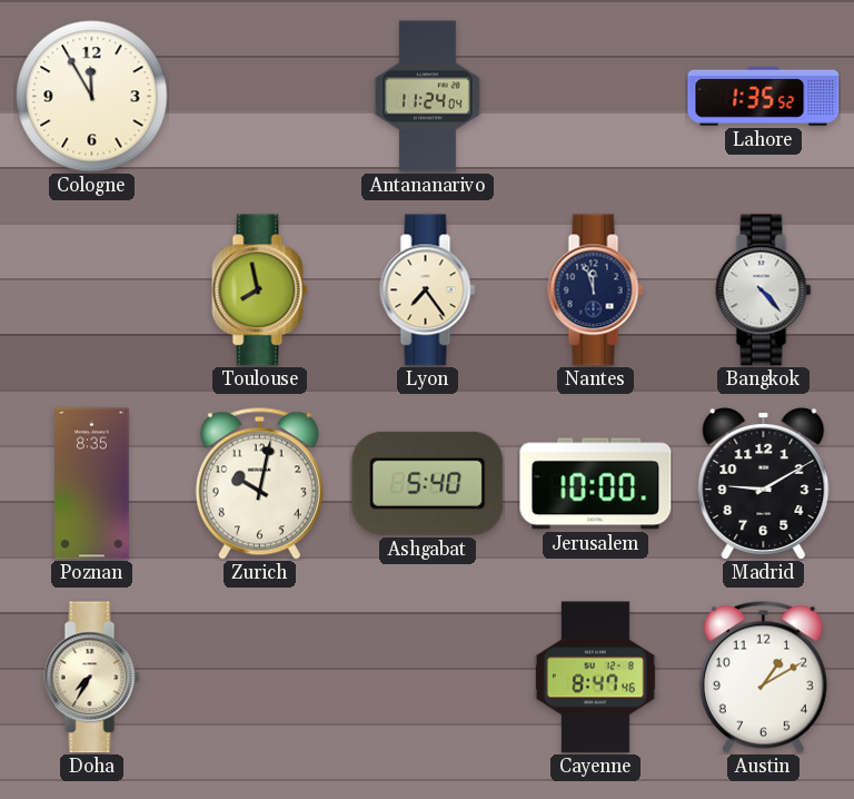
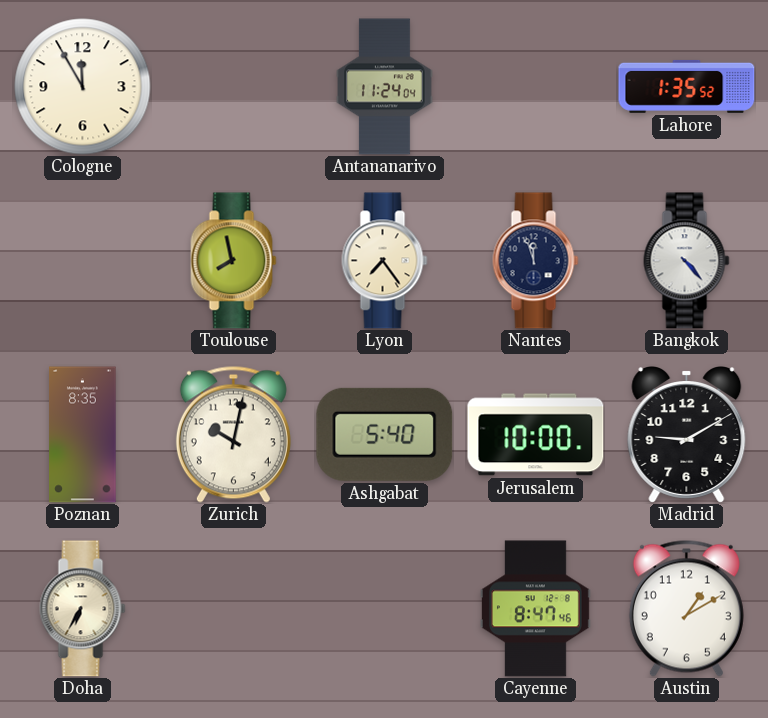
Doha: 7:35 -> 6:35 (83, 609)
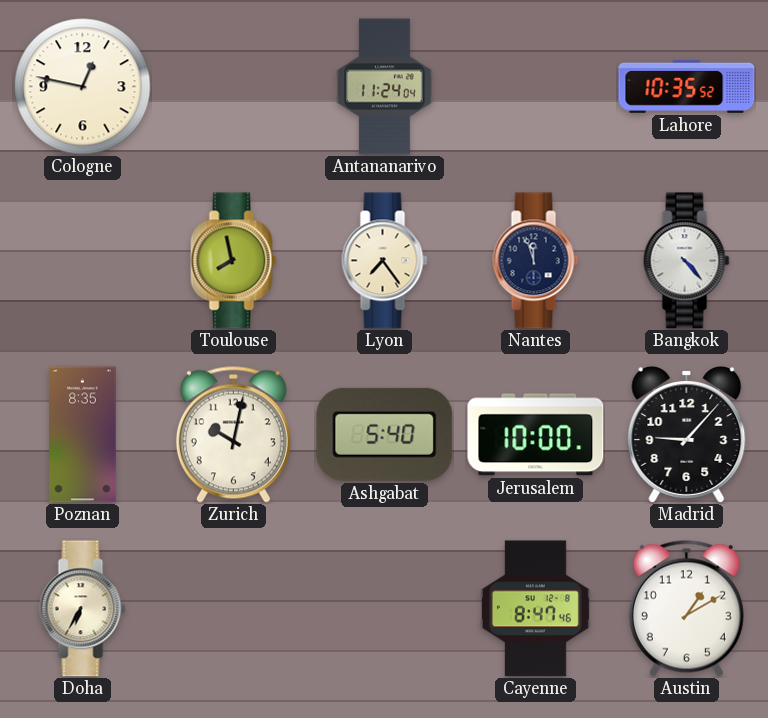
Cologne: 11:55 -> 12:47 (83, 87)
Lahore: 1:35 -> 10:35 (687, 86)
Madrid: 9:10 -> 9:07 (687, 435)
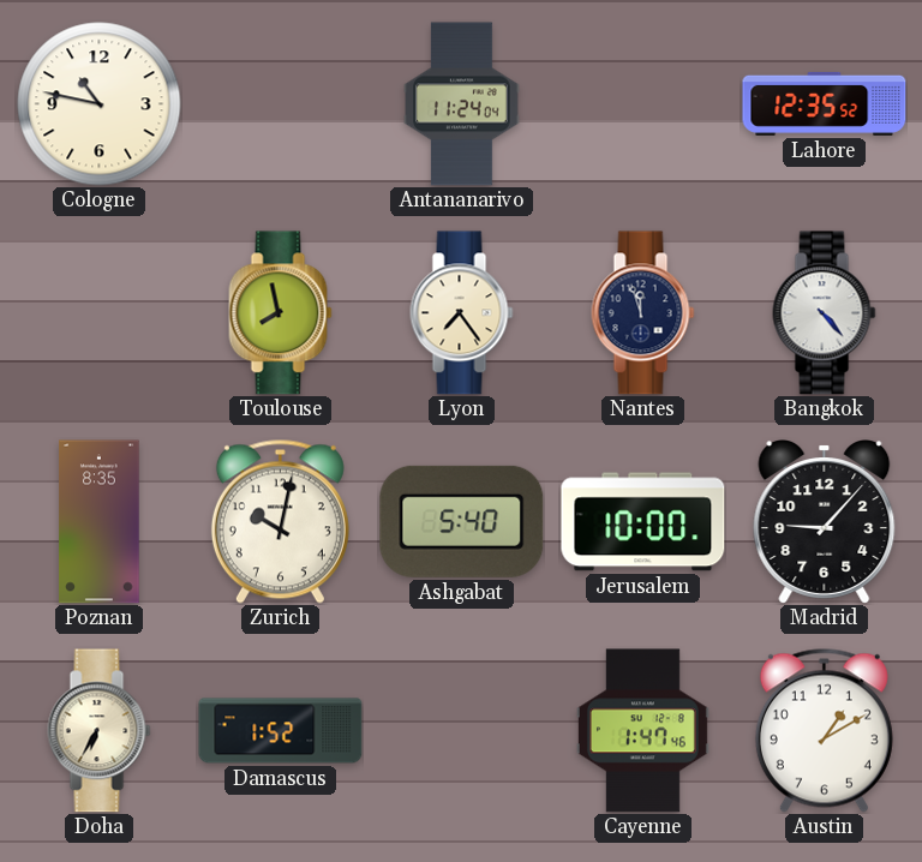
Cologne: 12:47 -> 10:47 (100, 104)
Lahore: 10:35 -> 12:35 (825, 103)
Damascus: none -> 1:52 (281, 731)
Cayenne: 8:47 -> 1:47 (642, 731)
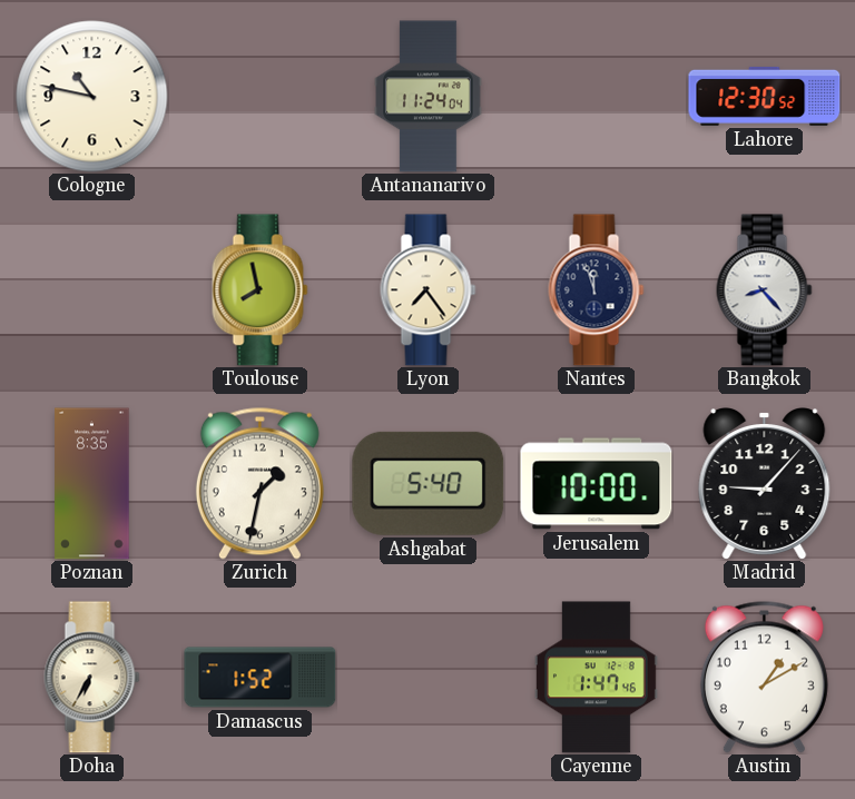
Lahore: 12:35 -> 12:30 (765, 96)
Bangkok: 4:23 -> 8:23 (765, 290)
Zurich: 10:02 -> 1:32 (259, 483)
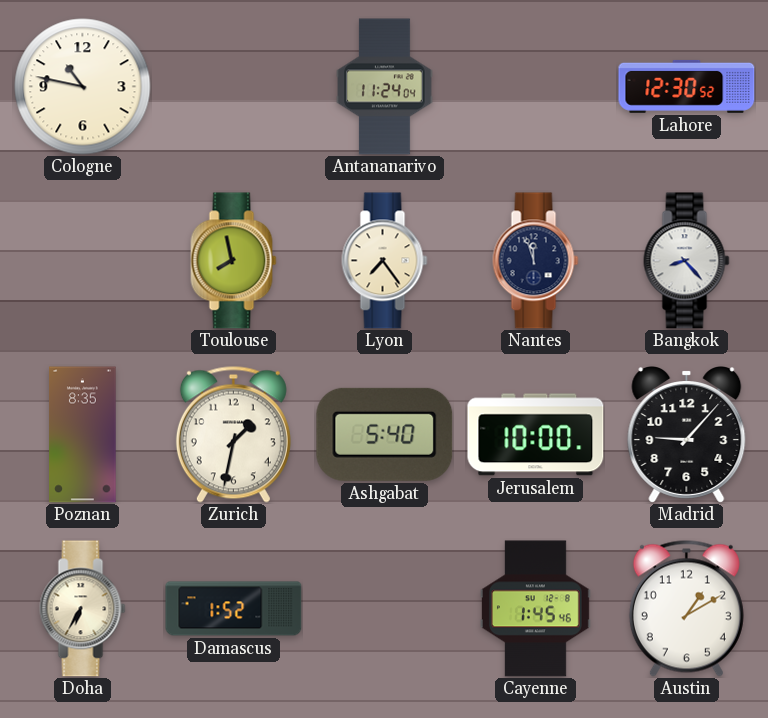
Cayenne: 1:47 -> 1:45 (535, 609)
